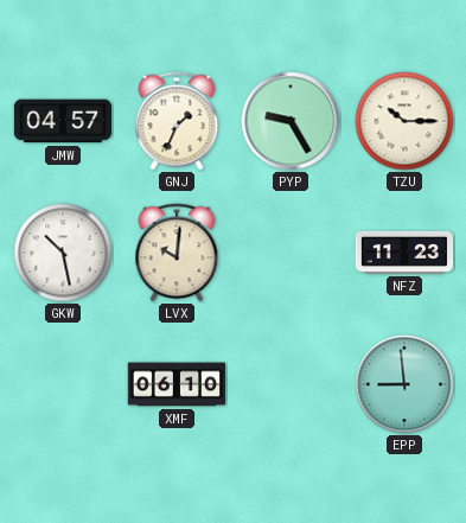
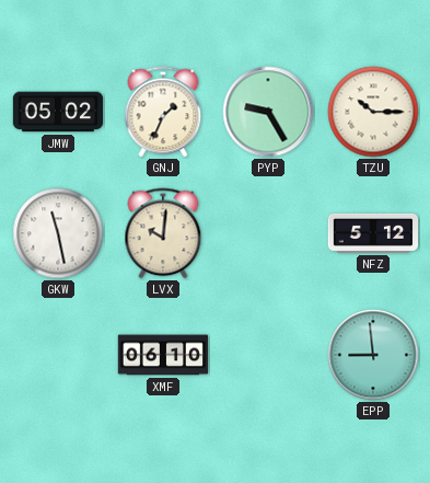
JMW: 04:57 -> 05:02 (58, 112)
GKW: 10:28 -> 11:28 (58, 233)
NFZ: 11:23 -> 5:12 (373, 233)
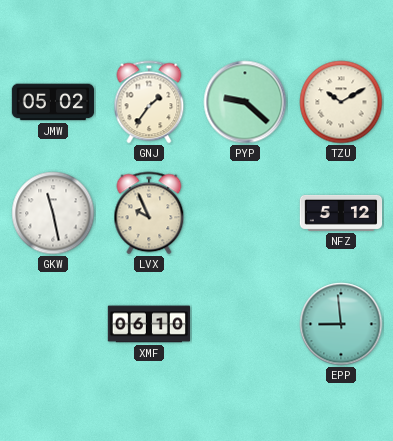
GNJ: 1:34 -> 1:36 (149, 102)
PYP: 9:25 -> 9:22 (245, 102)
TZU: 10:15 -> 10:10 (341, 102)
LVX: 10:01 -> 9:56 (149, 213)
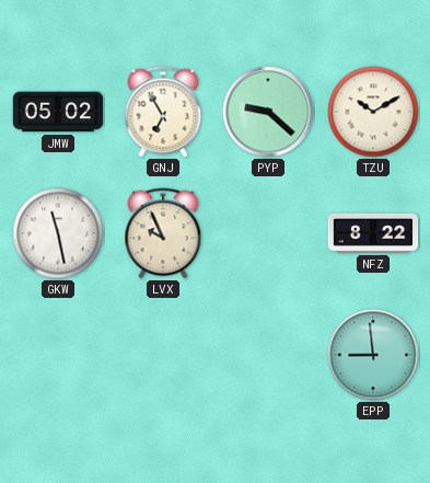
GNJ: 1:36 -> 6:55 (163, 112)
NFZ: 5:12 -> 8:22 (373, 233)
XMF: 06:10 -> none (149, 324)
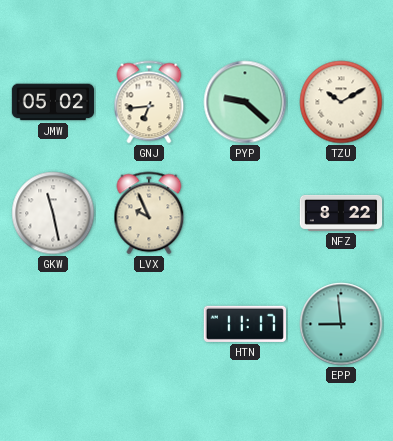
GNJ: 6:55 -> 6:44 (149, 102)
HTN: none -> 11:17 (245, 324)
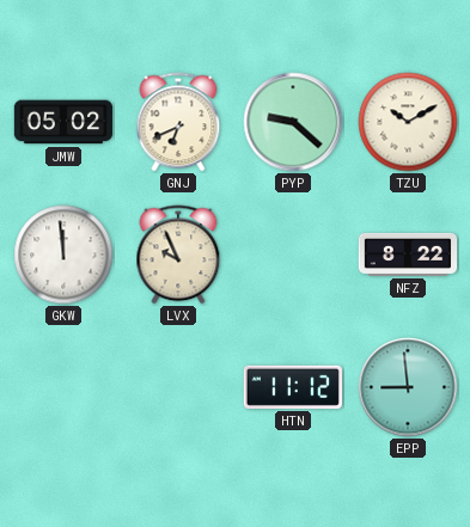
GNJ: 6:44 -> 6:41 (178, 122)
GKW: 11:28 -> 11:59 (63, 255)
HTN: 11:17 -> 11:12 (293, 387)
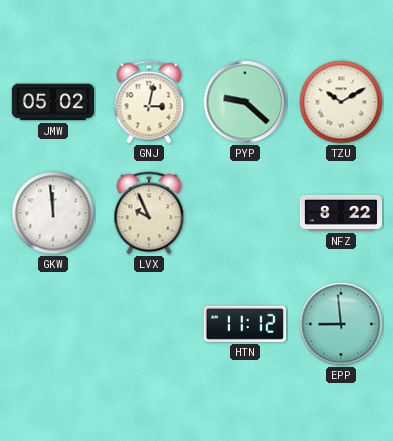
GNJ: 6:41 -> 3:02 (149, 102)
